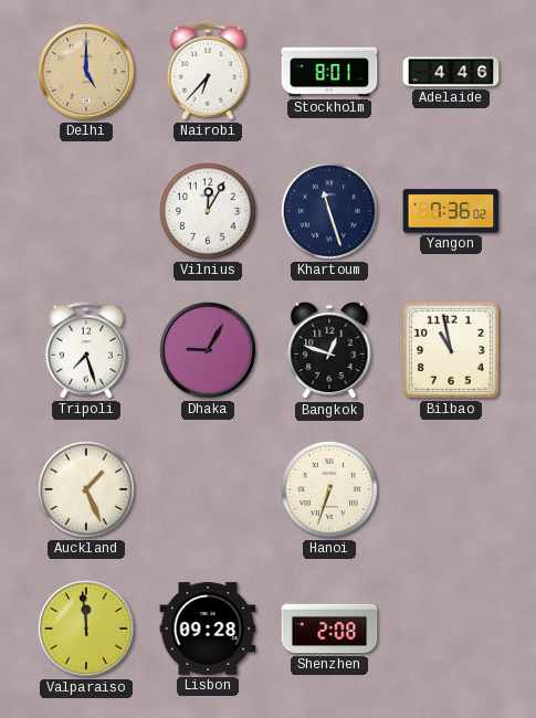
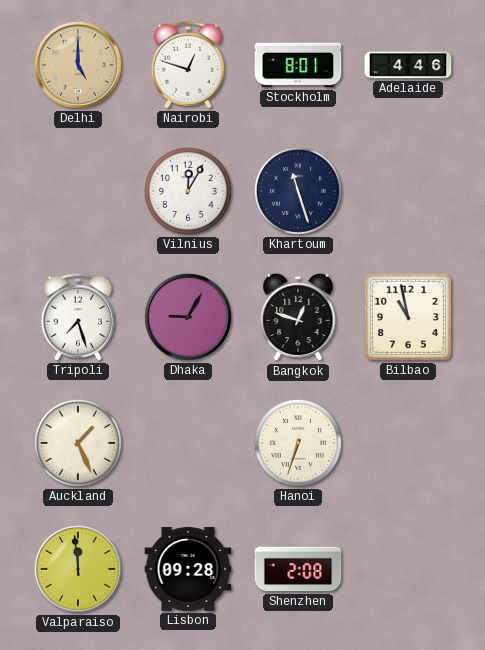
Nairobi: 6:37 -> 12:48 (188, 65)
Yangon: 7:36 -> none (451, 211)
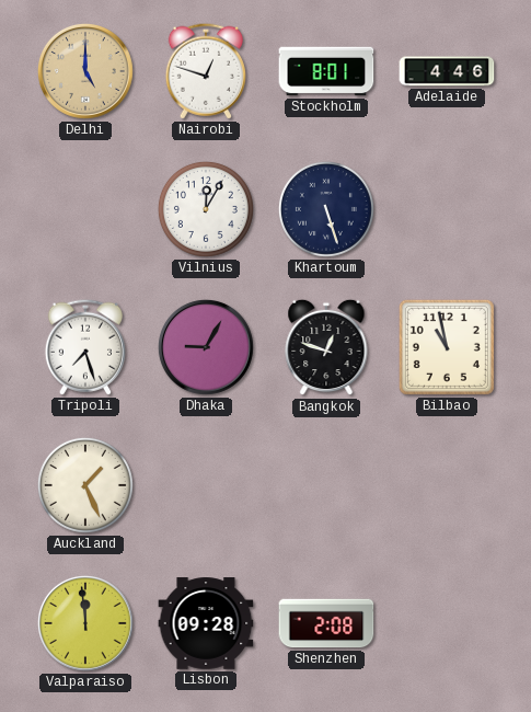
Khartoum: 11:27 -> 5:27 (326, 209)
Hanoi: 6:33 -> none (298, 443)
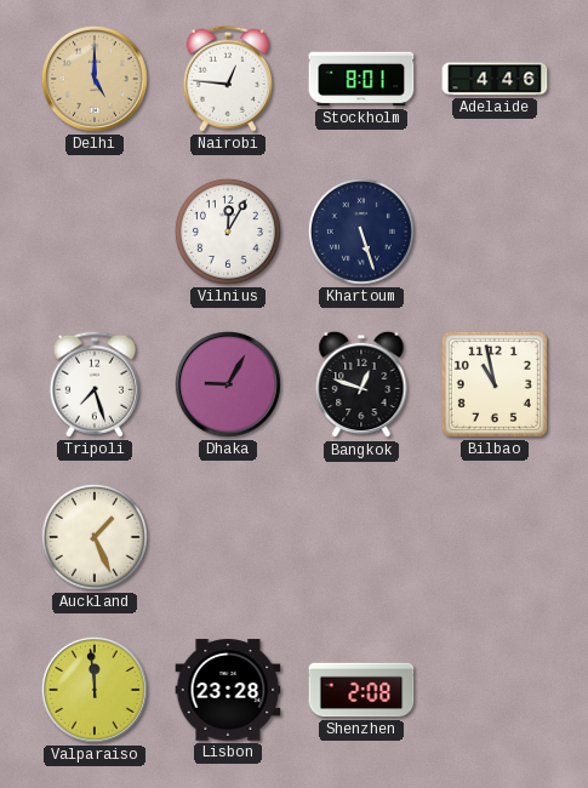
Nairobi: 12:48 -> 12:46 (228, 79)
Lisbon: 09:28 -> 23:28 (228, 690)
